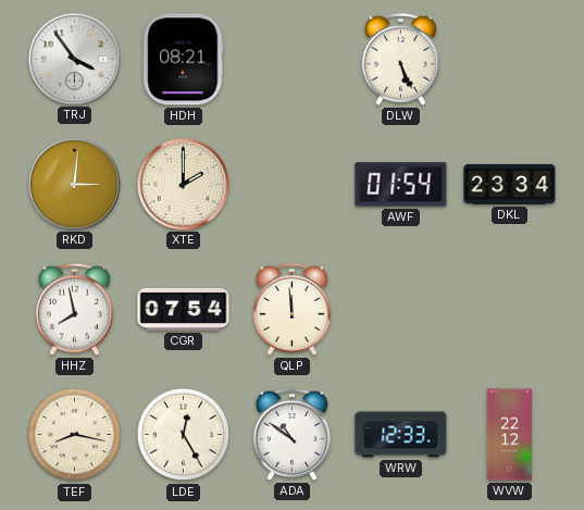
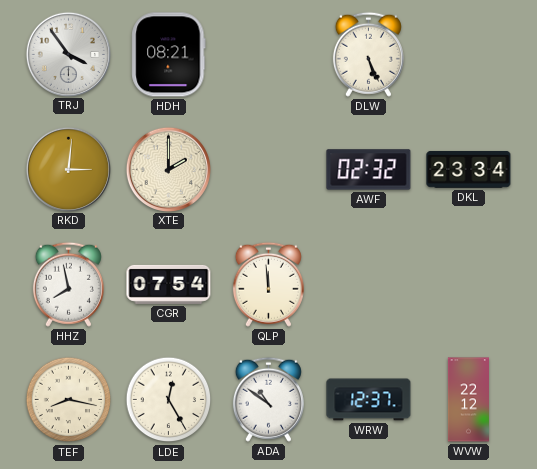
AWF: 01:54 -> 02:32 (369, 170)
WRW: 12:33 -> 12:37 (369, 400)
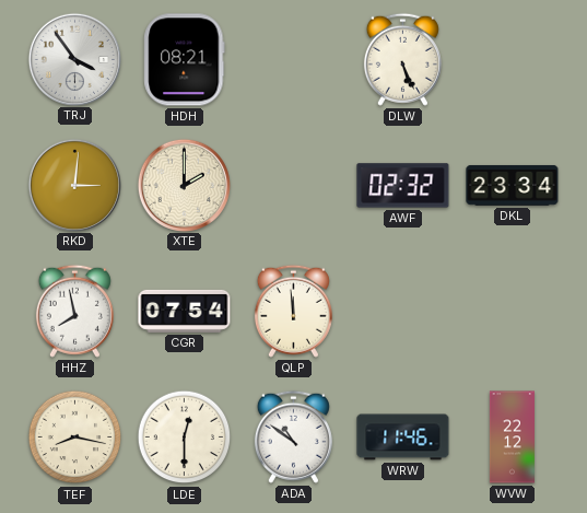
LDE: 12:25 -> 12:30 (185, 438)
WRW: 12:37 -> 11:46 (403, 438)
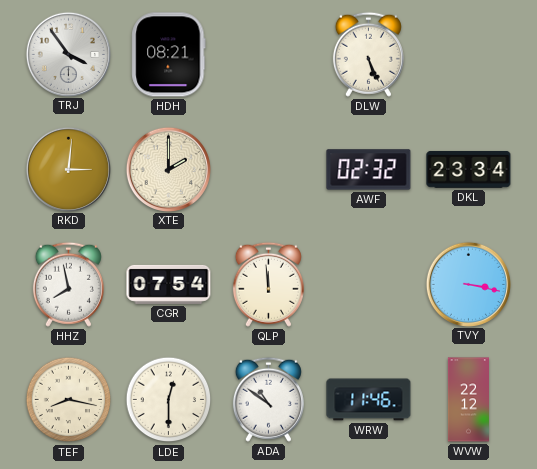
TVY: none -> 3:17 (468, 284)
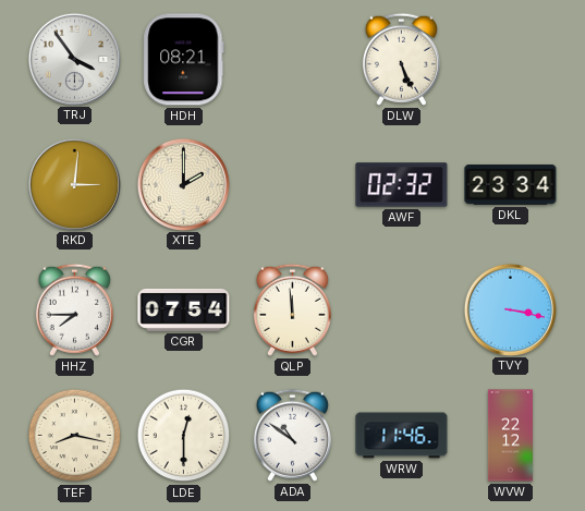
HHZ: 7:58 -> 7:45 (74, 309)
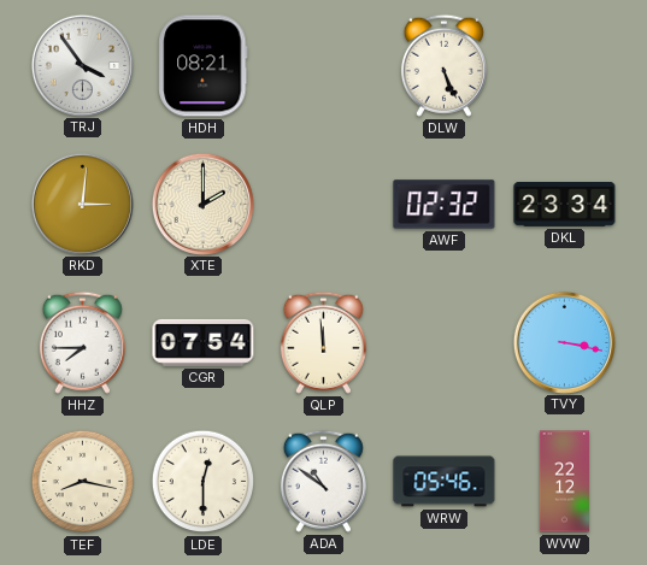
WRW: 11:46 -> 05:46 (445, 482)
